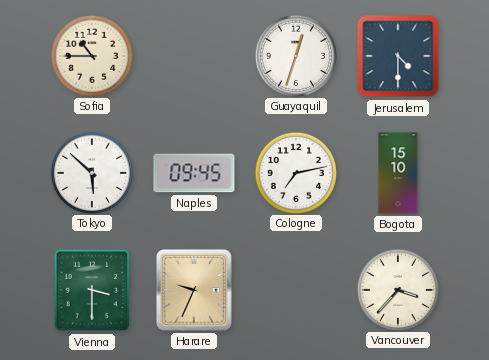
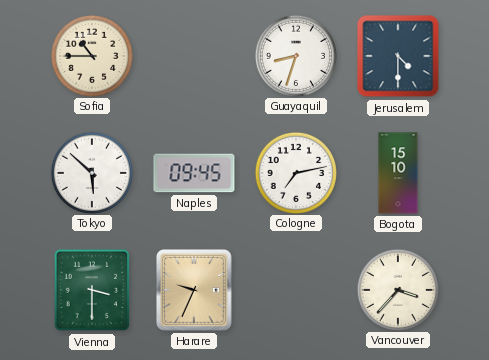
Guayaquil: 12:33 -> 8:33 (295, 55)
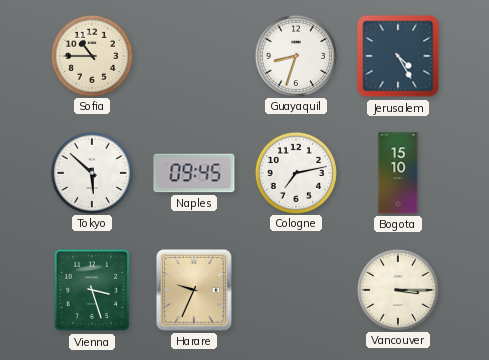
Jerusalem: 4:30 -> 4:25 (398, 56)
Vienna: 3:30 -> 3:27 (92, 290)
Vancouver: 3:37 -> 3:15 (397, 289)
